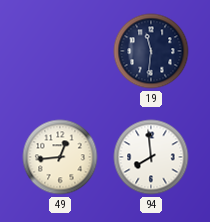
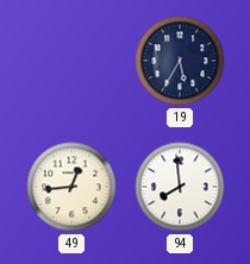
19: 11:31 -> 5:35 (180, 61)
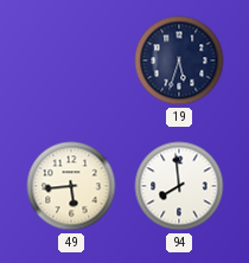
19: 5:35 -> 5:33 (179, 60)
49: 12:44 -> 5:44 (71, 186)
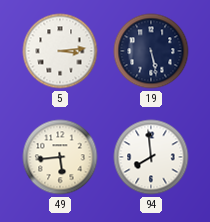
5: none -> 3:14 (60, 51)
19: 5:33 -> 5:28 (151, 51)
